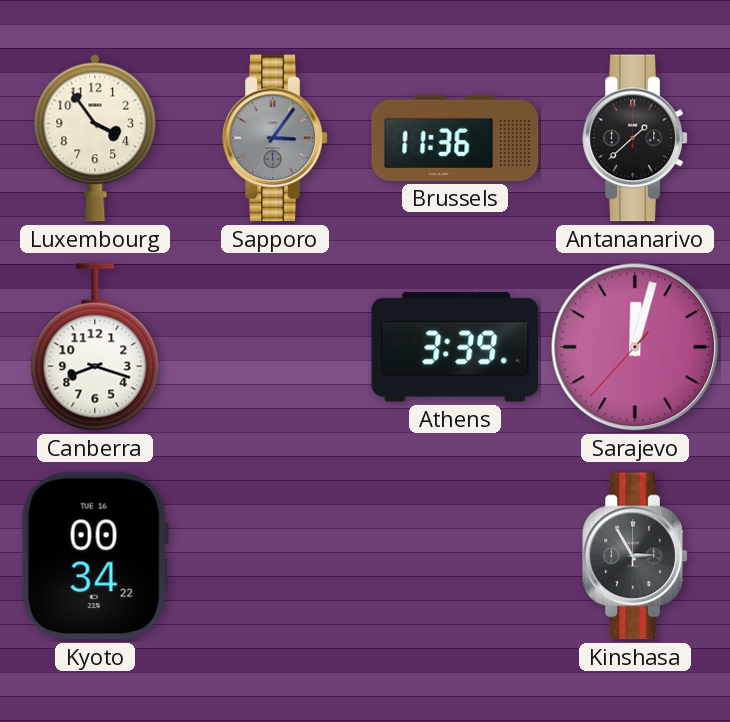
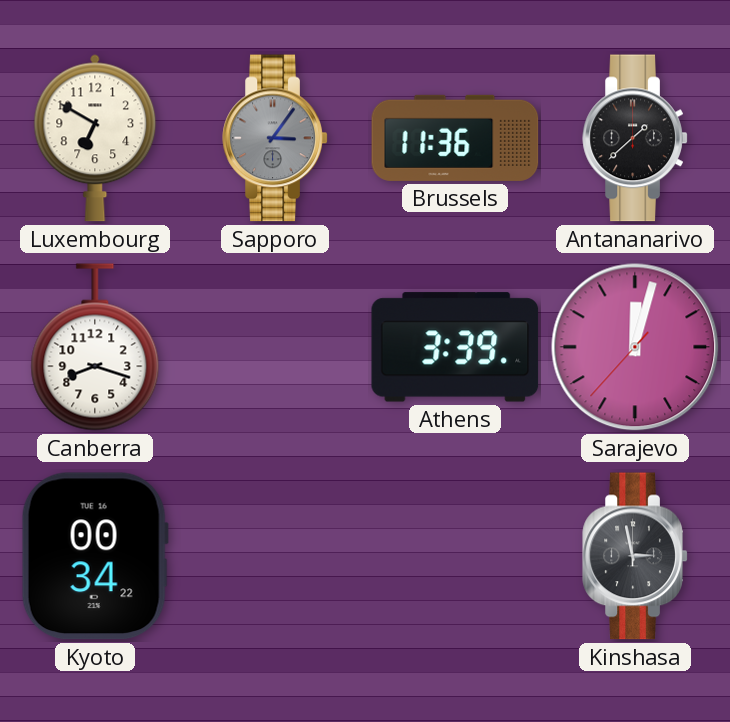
Luxembourg: 3:54 -> 6:50 (95, 138)
Kinshasa: 2:55 -> 2:58 (635, 556)
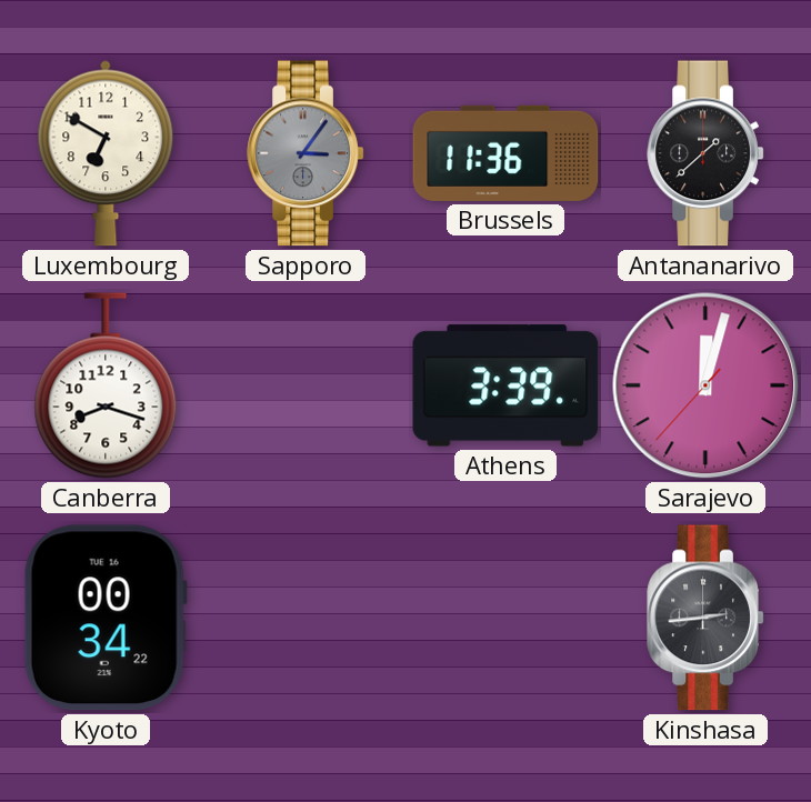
Kinshasa: 2:58 -> 2:44 (705, 618)
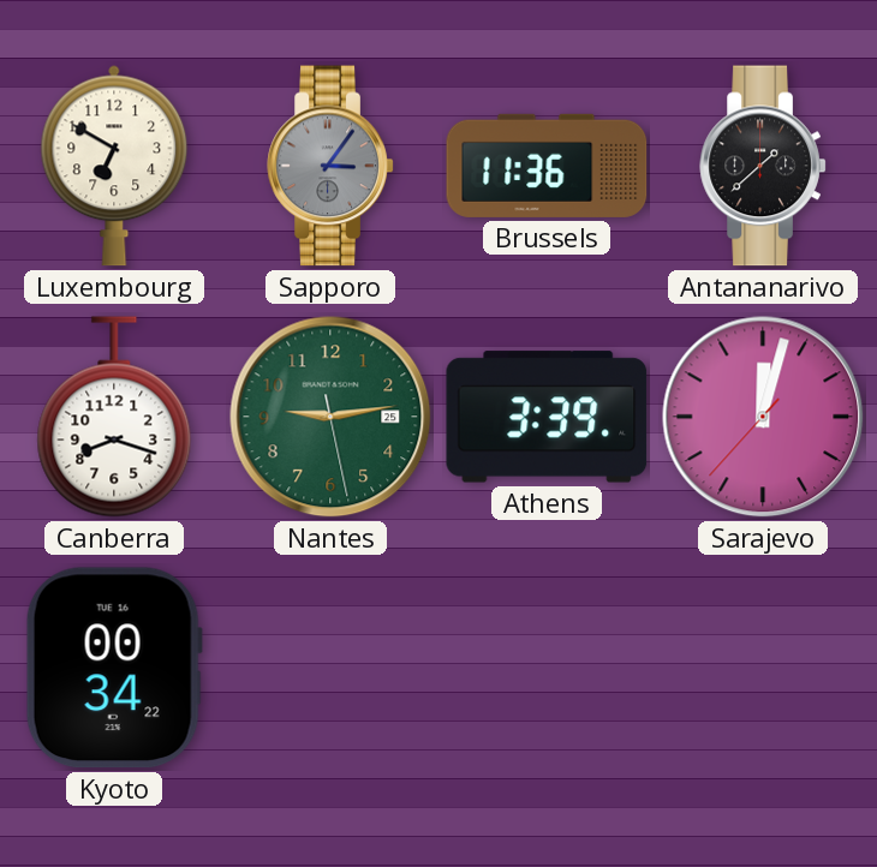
Nantes: none -> 9:13 (330, 417)
Kinshasa: 2:44 -> none (705, 618)
